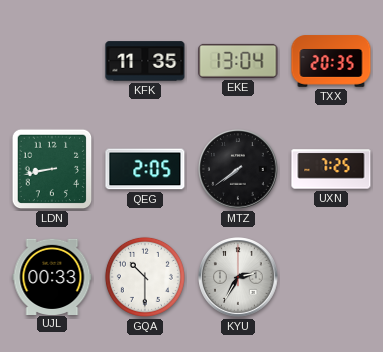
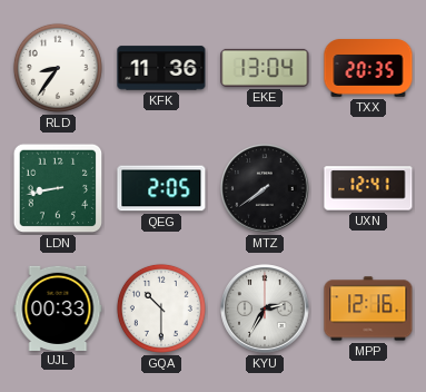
RLD: none -> 8:36 (58, 68)
KFK: 11:35 -> 11:36 (161, 68)
UXN: 7:25 -> 12:41 (368, 188)
MPP: none -> 12:16 (368, 308)
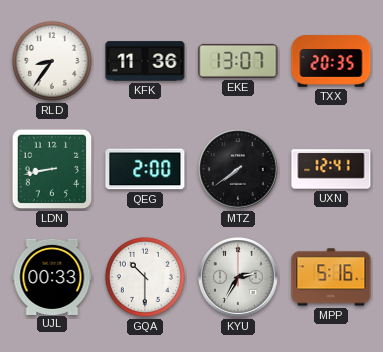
EKE: 13:04 -> 13:07 (238, 61)
QEG: 2:05 -> 2:00 (145, 169)
MPP: 12:16 -> 5:16 (331, 277)
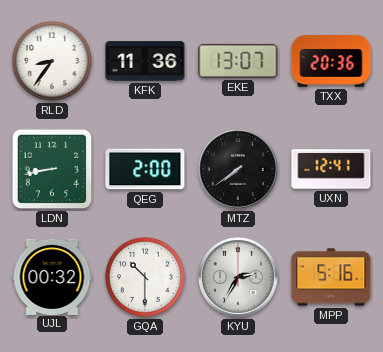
TXX: 20:35 -> 20:36 (331, 61)
UJL: 00:33 -> 00:32 (52, 276)
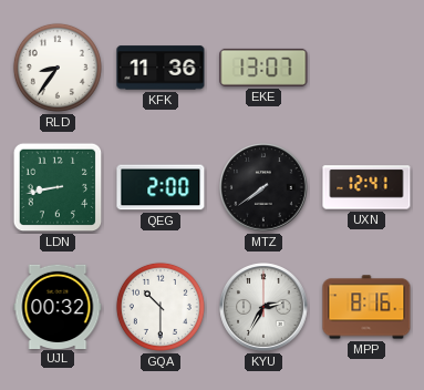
TXX: 20:36 -> none (331, 61)
MPP: 5:16 -> 8:16 (366, 307)
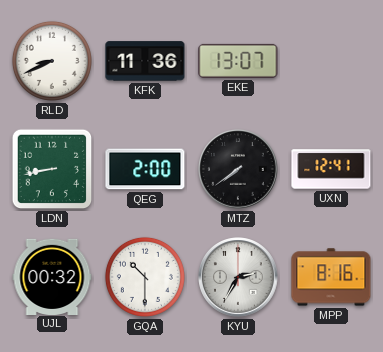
RLD: 8:36 -> 8:41 (52, 61)
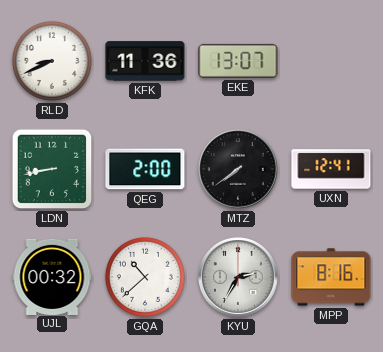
GQA: 10:30 -> 10:38 (145, 277)
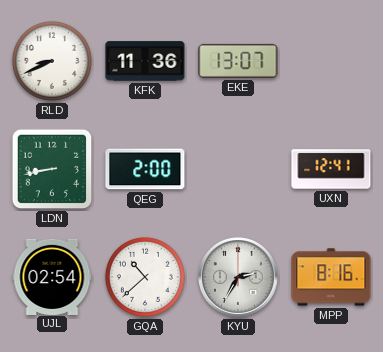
MTZ: 7:39 -> none (238, 169)
UJL: 00:32 -> 02:54 (52, 276)
